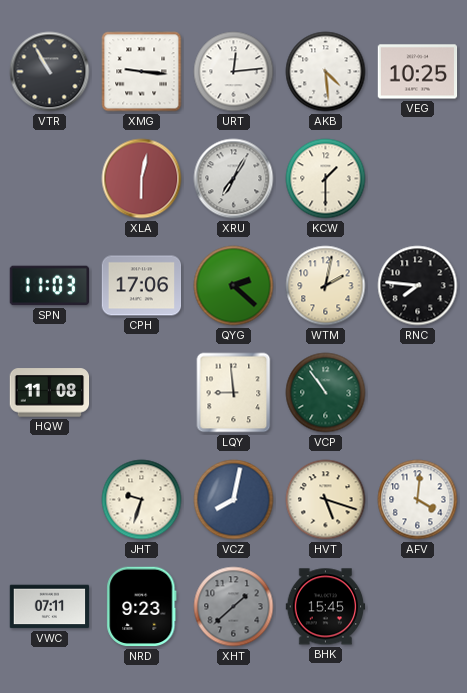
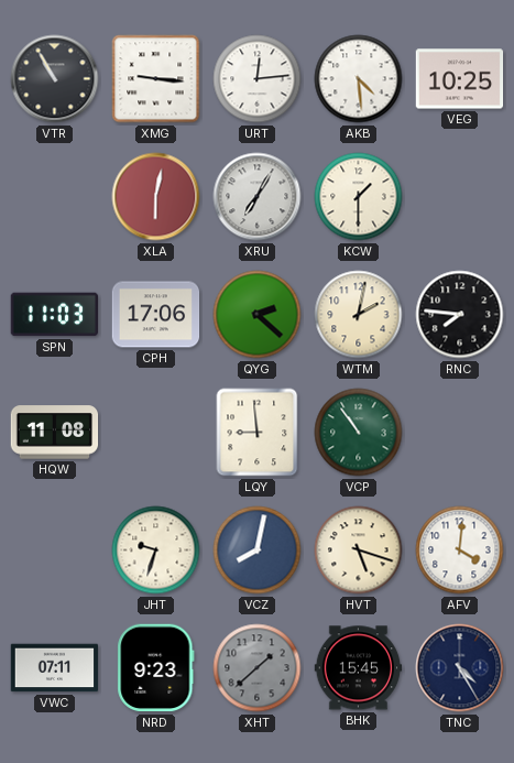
TNC: none -> 4:25 (460, 668)
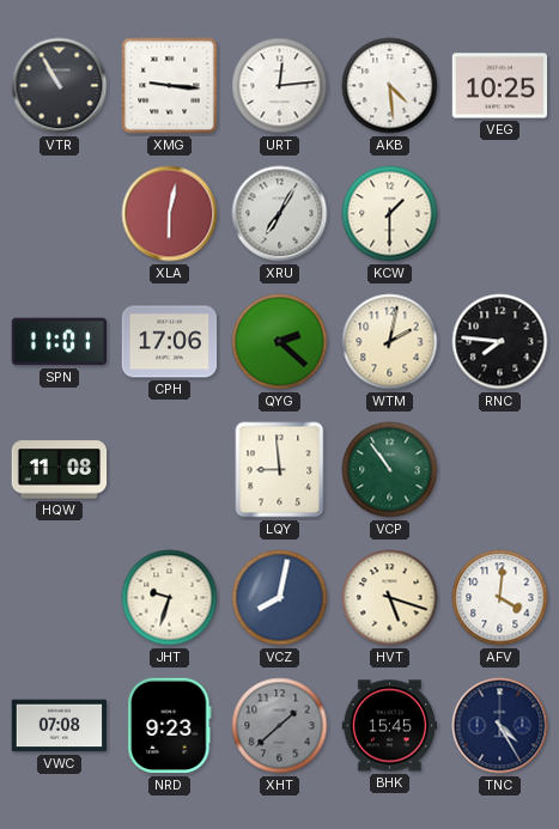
SPN: 11:03 -> 11:01 (60, 342)
VWC: 07:11 -> 07:08 (60, 726)
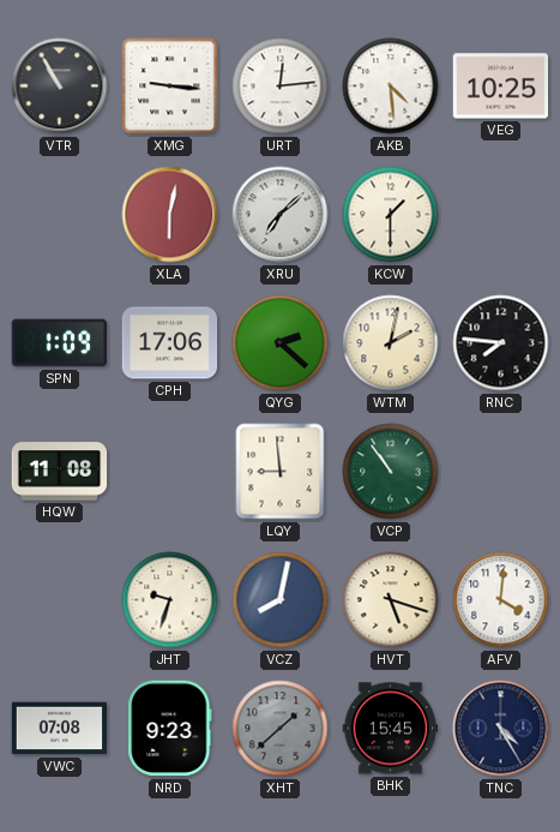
XRU: 7:05 -> 7:08 (281, 215)
SPN: 11:01 -> 1:09 (60, 343)
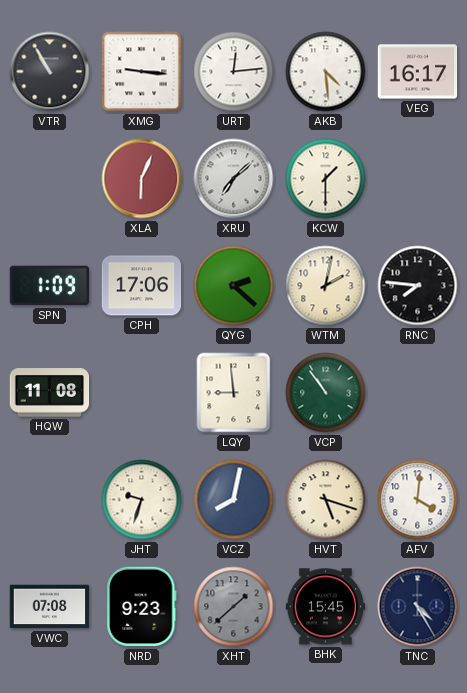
VEG: 10:25 -> 16:17 (418, 72)
XLA: 6:02 -> 6:04 (142, 179)
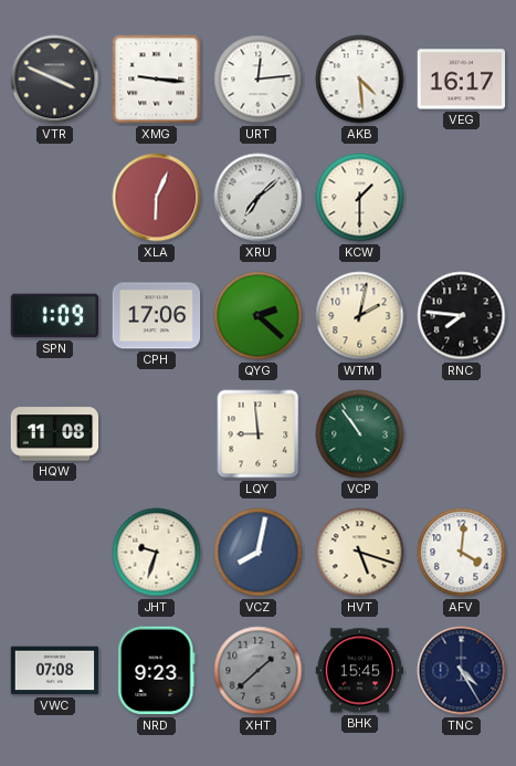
VTR: 10:55 -> 3:49 (55, 80)
